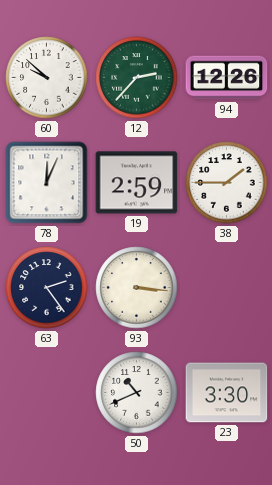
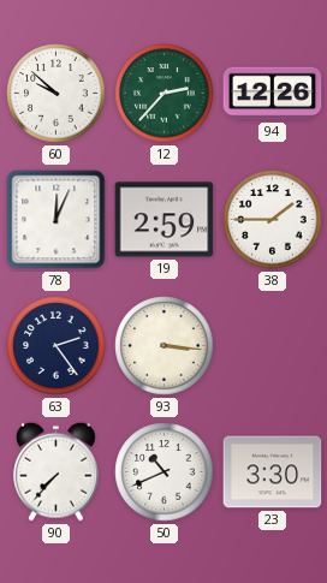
90: none -> 7:37 (57, 471)
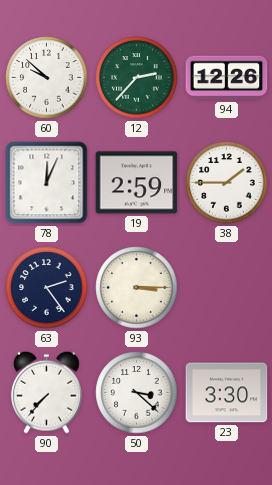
93: 3:16 -> 3:15 (137, 288)
50: 10:41 -> 3:22 (137, 393)
